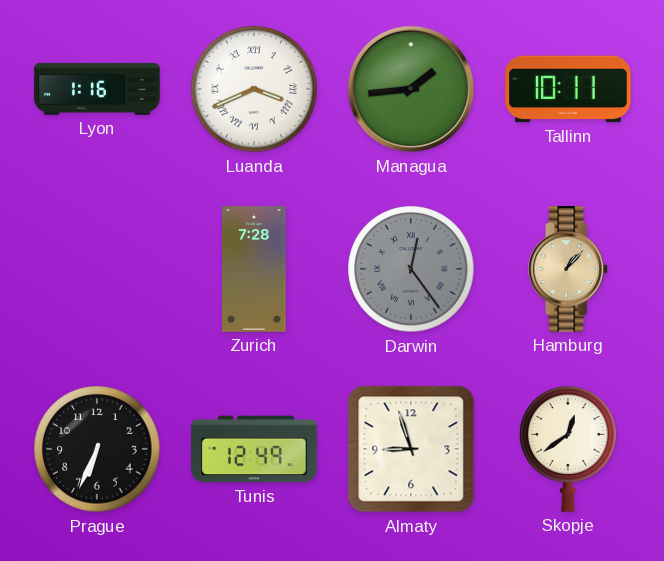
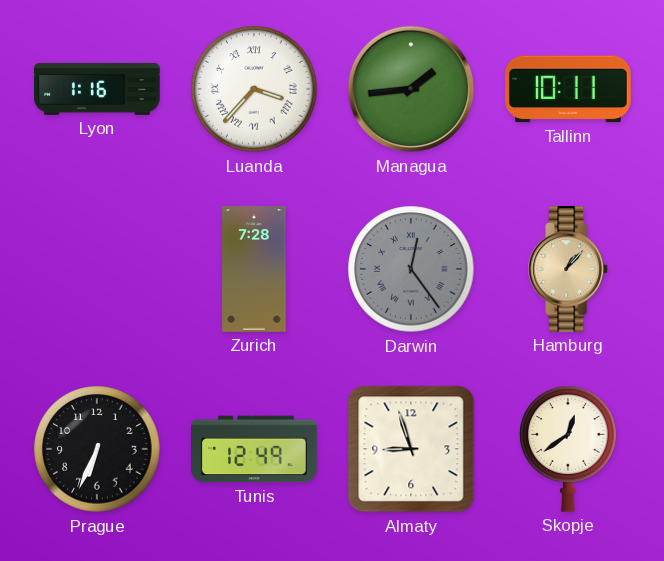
Luanda: 3:41 -> 3:37 (254, 89)
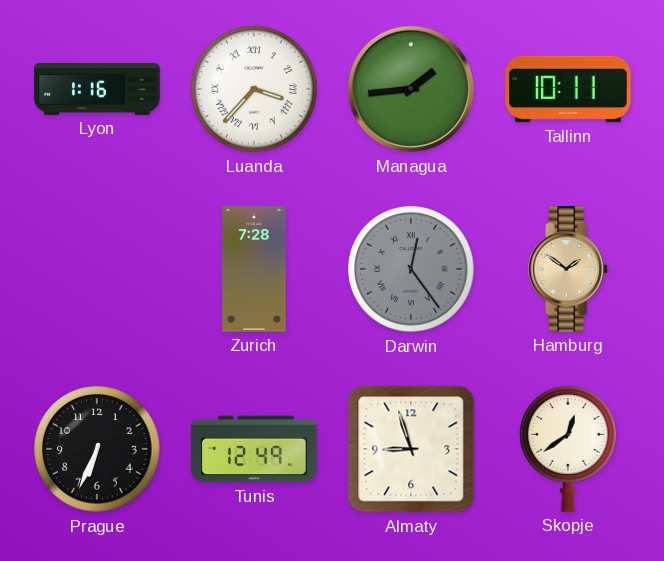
Hamburg: 1:07 -> 1:51 (569, 269)
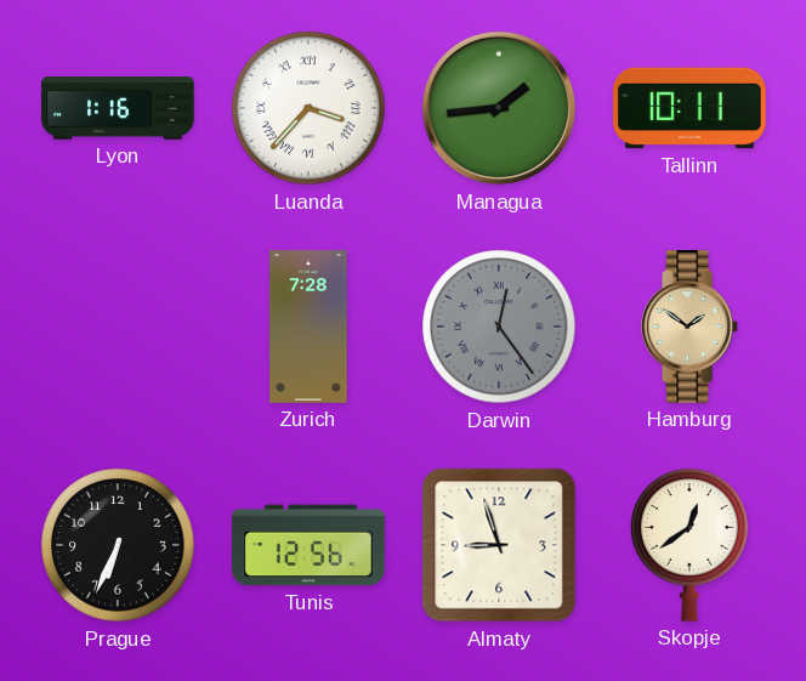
Tunis: 12:49 -> 12:56 (308, 545)
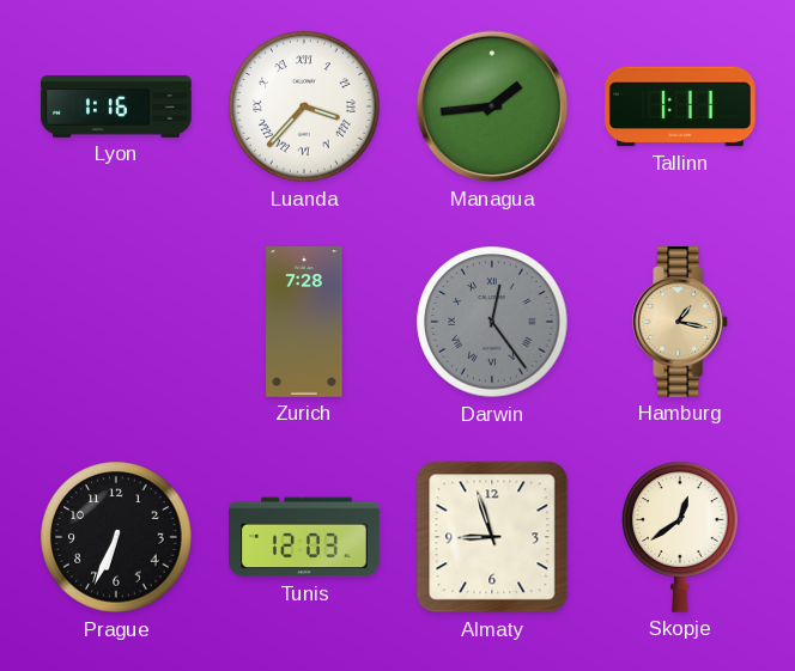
Tallinn: 10:11 -> 1:11 (680, 106)
Hamburg: 1:51 -> 1:17 (681, 322)
Tunis: 12:56 -> 12:03 (304, 537)
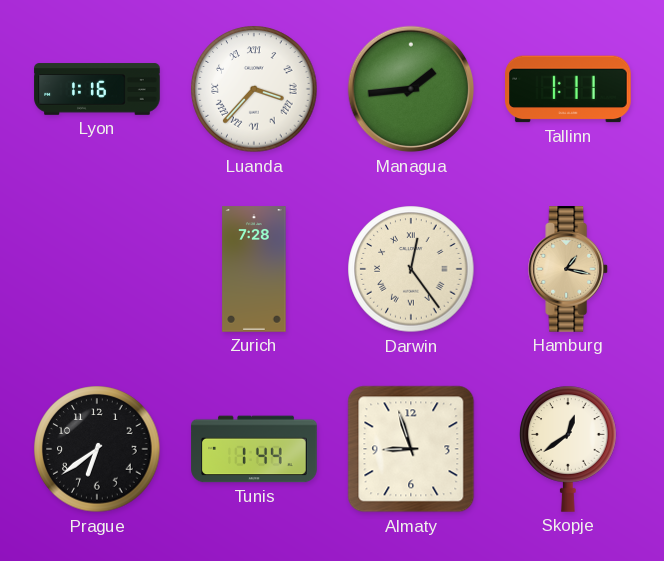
Darwin dial: grey -> cream (411, 269)
Prague: 6:34 -> 6:39 (97, 449)
Tunis: 12:03 -> 1:44 (254, 449)
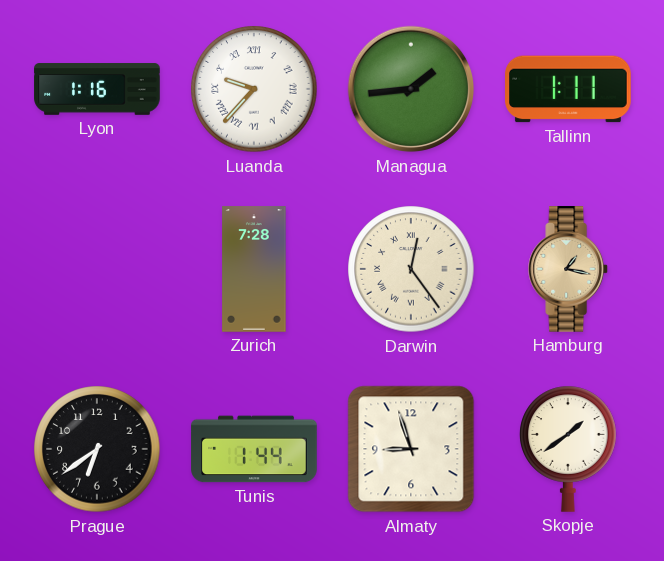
Luanda: 3:37 -> 9:37 (254, 89)
Skopje: 12:39 -> 1:39 (568, 449)
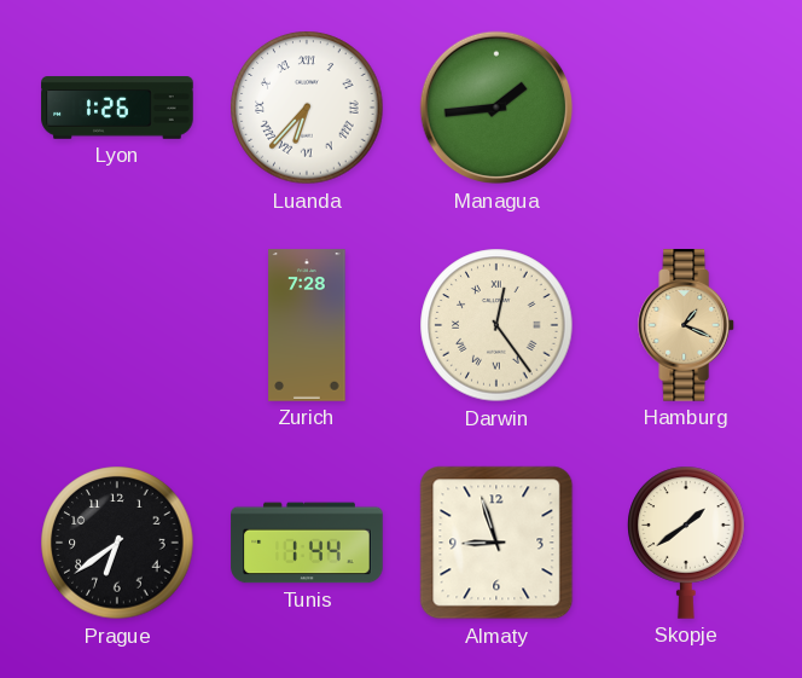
Lyon: 1:16 -> 1:26 (117, 108)
Luanda: 9:37 -> 6:37 (307, 108)
Tallinn: 1:11 -> none (568, 89)
Hamburg: 1:17 -> 1:19 (687, 325)
